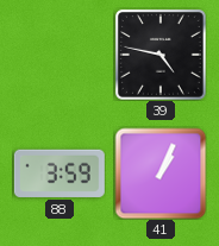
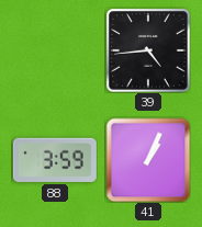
39: 4:47 -> 4:44 (148, 50)
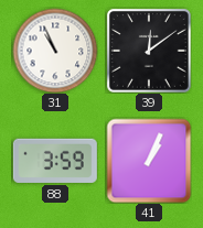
31: none -> 10:56 (55, 51)
39: 4:44 -> 12:09 (149, 51)
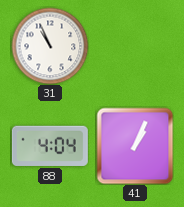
39: 12:09 -> none (149, 51)
88: 3:59 -> 4:04 (50, 146)
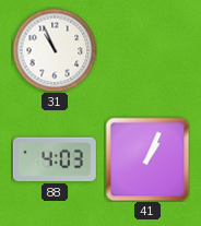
88: 4:04 -> 4:03 (55, 159)
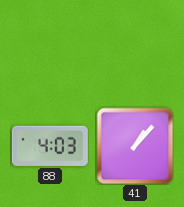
31: 10:56 -> none (55, 50)
41: 1:04 -> 1:07 (135, 146)
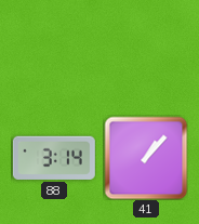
88: 4:03 -> 3:14 (54, 158)
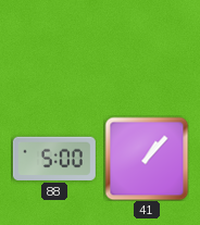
88: 3:14 -> 5:00 (54, 159)
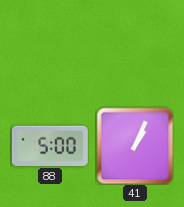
41: 1:07 -> 1:04 (135, 146)
